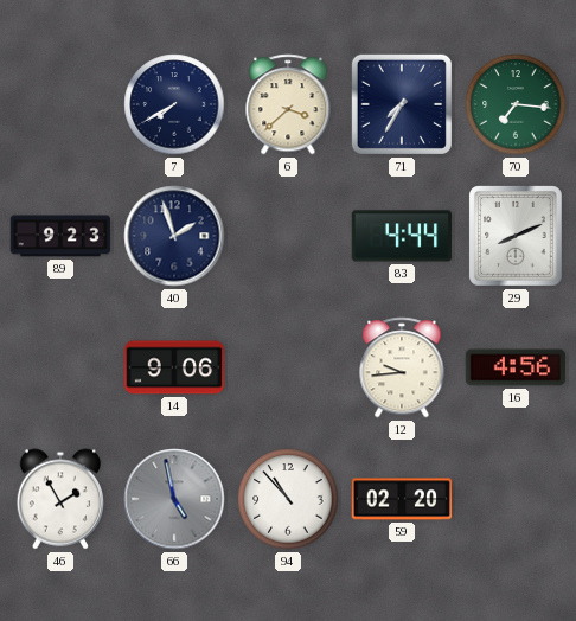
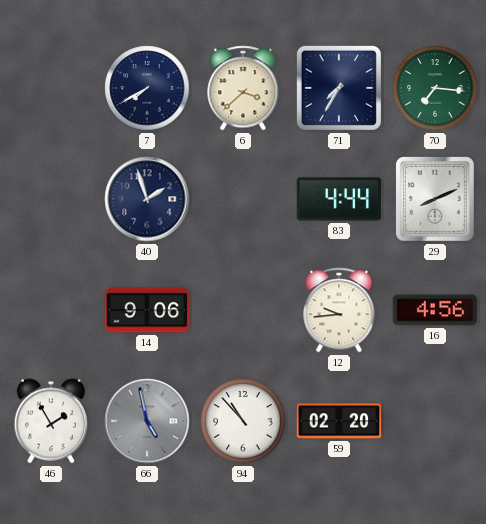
89: 9:23 -> none (60, 236)
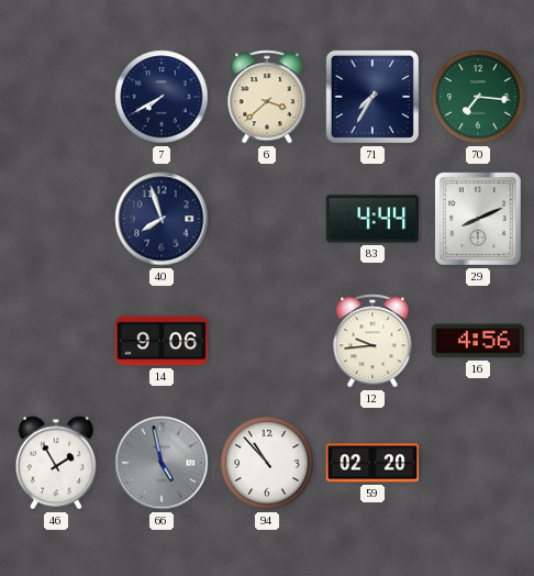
40: 1:57 -> 7:57 (162, 219)
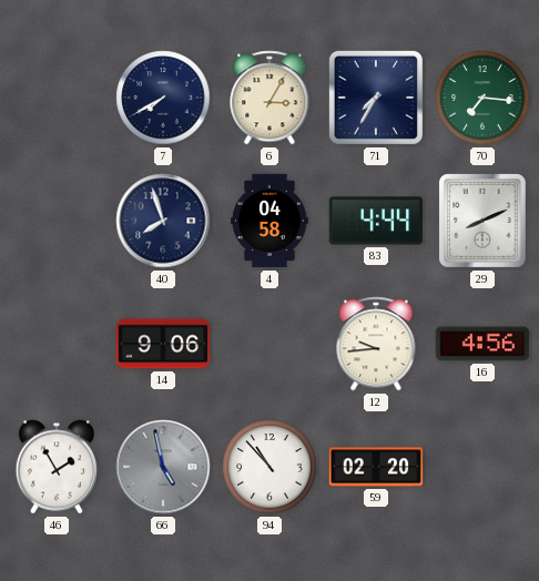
6: 3:38 -> 3:05 (269, 98)
4: none -> 04:58 (271, 221)
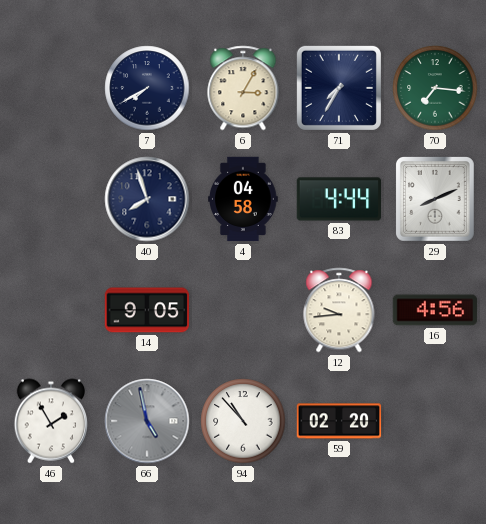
14: 9:06 -> 9:05 (147, 310)
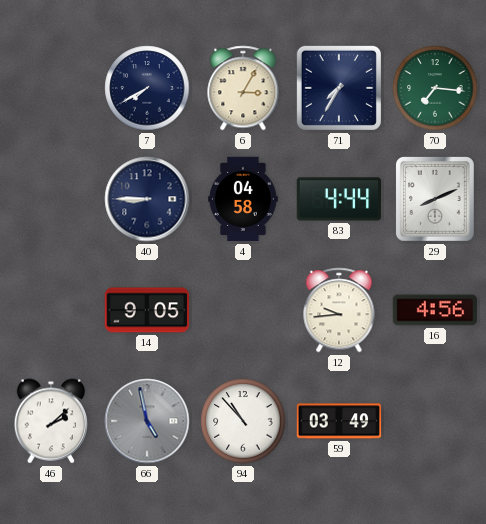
40: 7:57 -> 8:45 (147, 199)
46: 1:55 -> 2:08 (50, 421)
59: 02:20 -> 03:49 (339, 421)
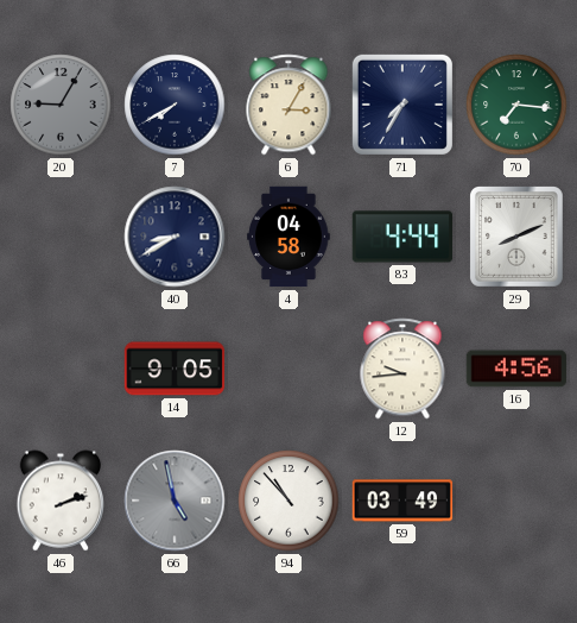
20: none -> 9:05 (61, 105)
40: 8:45 -> 8:40 (175, 237)
46: 2:08 -> 2:12 (59, 501)
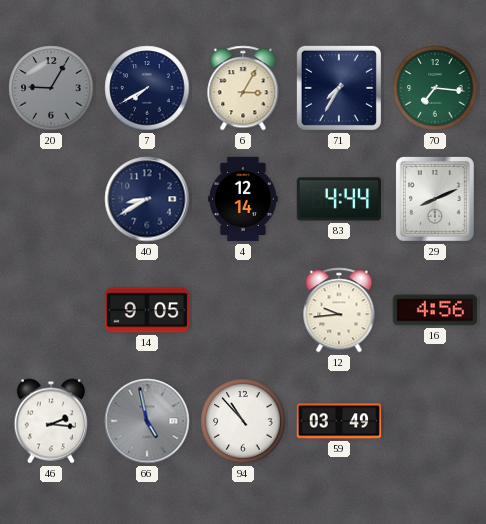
4: 04:58 -> 12:14 (244, 199)
46: 2:12 -> 2:16 (50, 421)
